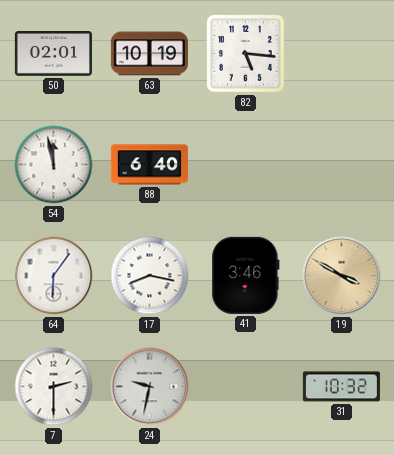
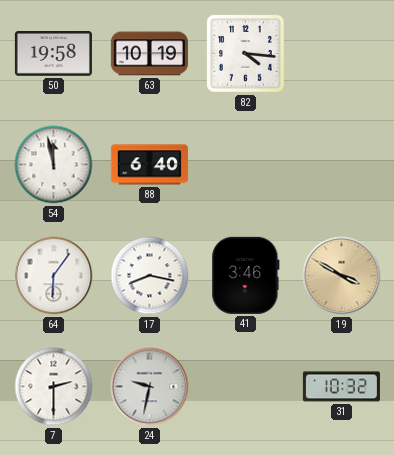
50: 02:01 -> 19:58 (53, 54)
82: 5:16 -> 4:16 (246, 54)
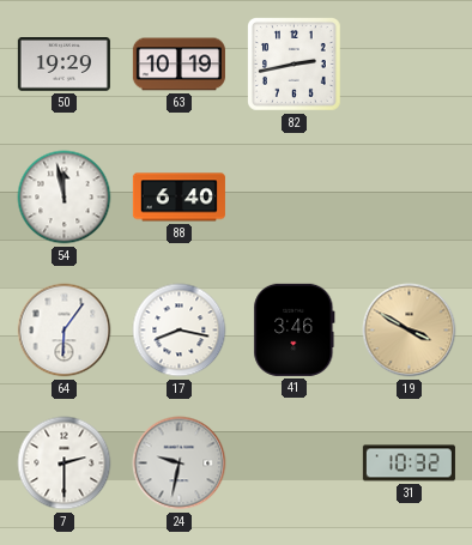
50: 19:58 -> 19:29 (63, 65)
82: 4:16 -> 2:43 (295, 65)
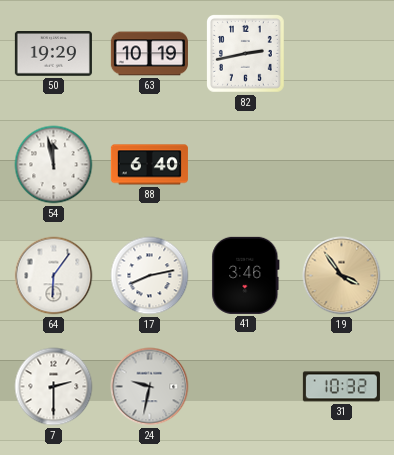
17: 8:17 -> 8:13 (150, 276)
19: 3:50 -> 3:54 (342, 276)
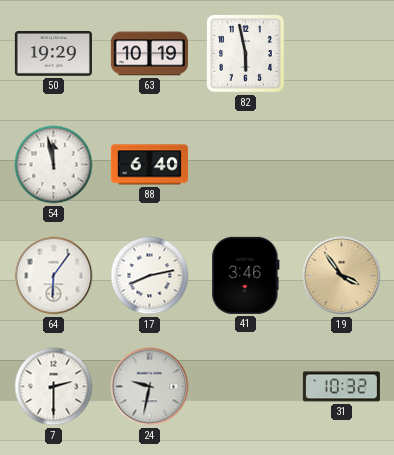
82: 2:43 -> 5:58 (246, 54)
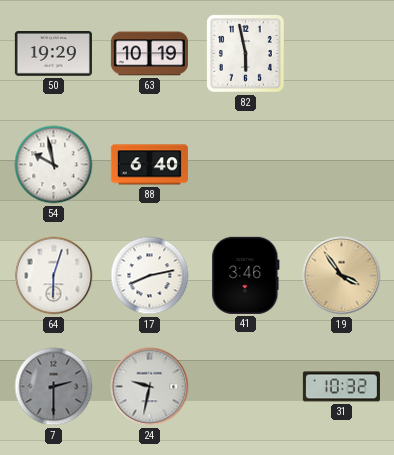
54: 11:58 -> 9:58 (54, 165)
64: 6:06 -> 6:03 (54, 276)
7 dial: white -> grey (54, 387)
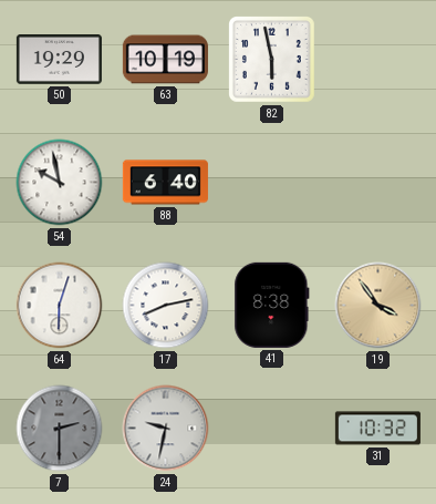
41: 3:46 -> 8:38 (272, 305)
